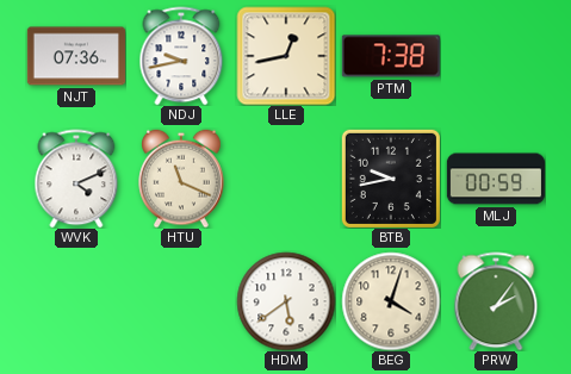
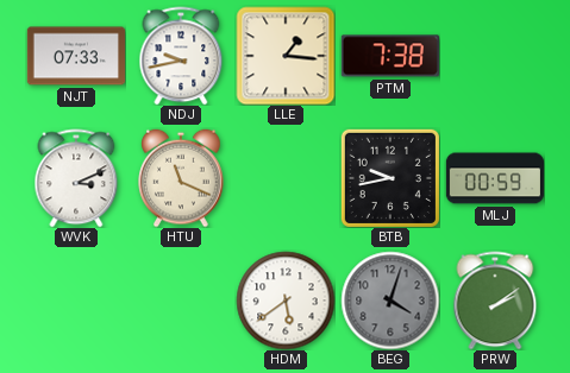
NJT: 07:36 -> 07:33 (75, 56)
LLE: 12:43 -> 1:16 (286, 56)
WVK: 4:11 -> 3:11 (76, 178)
BEG dial: cream -> grey (390, 301)
PRW: 2:06 -> 2:09 (495, 301)
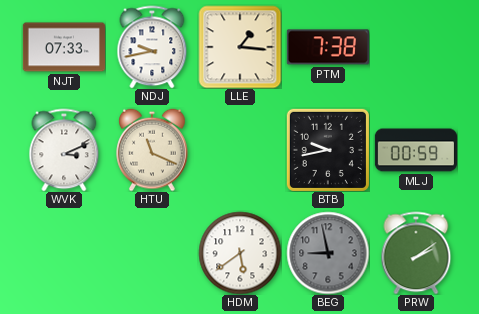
BEG: 4:03 -> 8:58 (328, 253)
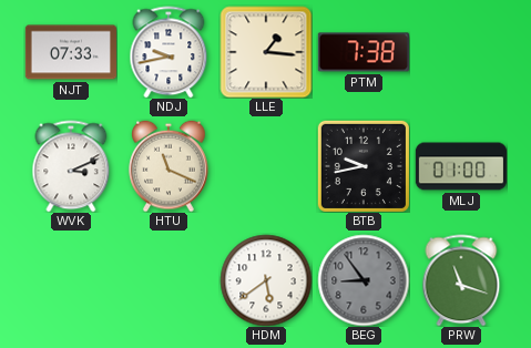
MLJ: 00:59 -> 01:00 (461, 166)
BEG: 8:58 -> 8:54 (364, 280)
PRW: 2:09 -> 11:18 (461, 280)
